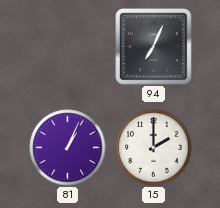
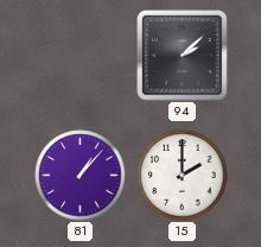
94: 7:04 -> 2:08 (183, 56)
81: 1:04 -> 1:07 (81, 176)
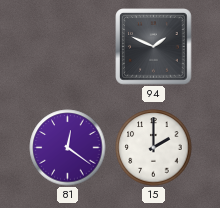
94: 2:08 -> 1:49 (154, 47)
81: 1:07 -> 12:21 (68, 148)
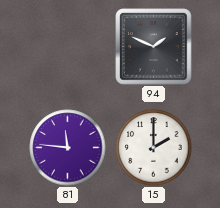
81: 12:21 -> 11:46 (68, 148)
